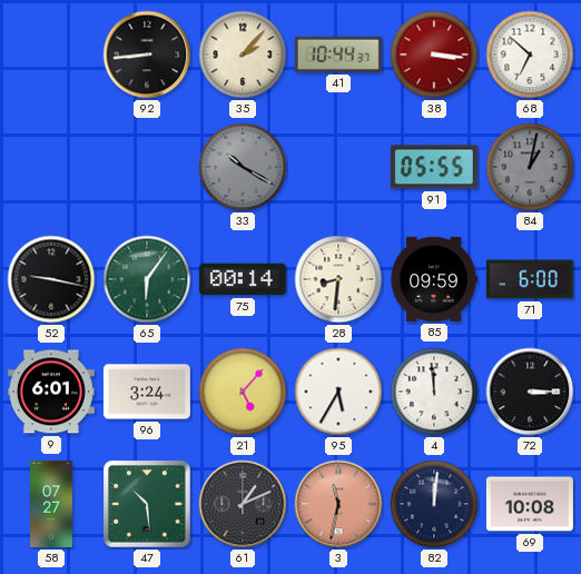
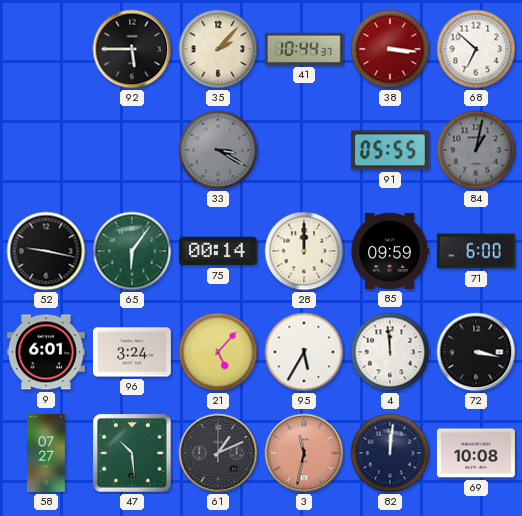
92: 8:44 -> 5:45 (132, 49)
33: 10:20 -> 3:20 (218, 150)
28: 8:31 -> 12:00 (304, 251)
72: 3:15 -> 3:17 (476, 352)
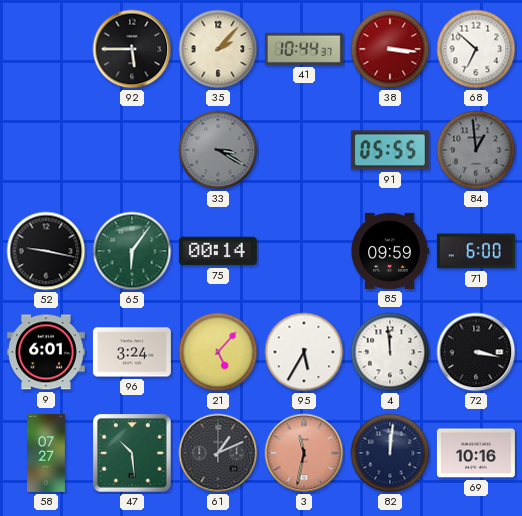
84: 1:02 -> 12:59 (476, 150)
28: 12:00 -> none (304, 251)
69: 10:08 -> 10:16 (476, 453)
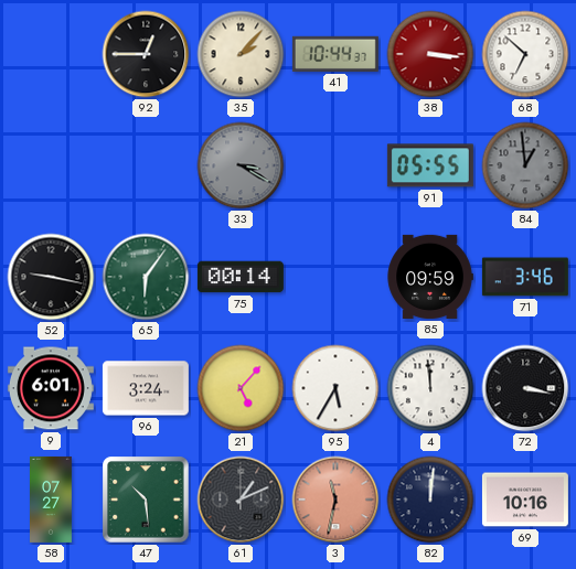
92: 5:45 -> 12:45 (146, 54)
71: 6:00 -> 3:46 (525, 277)
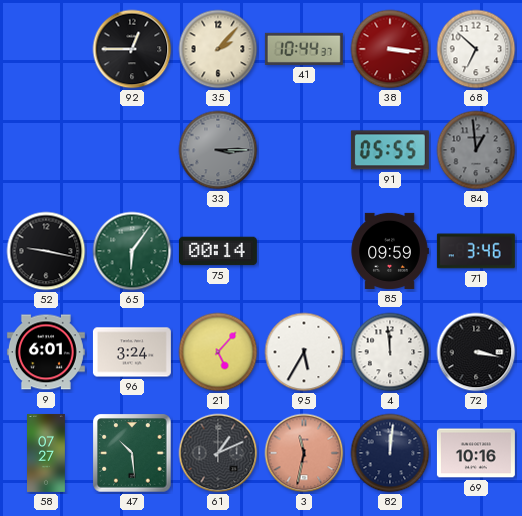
33: 3:20 -> 3:15 (218, 150)
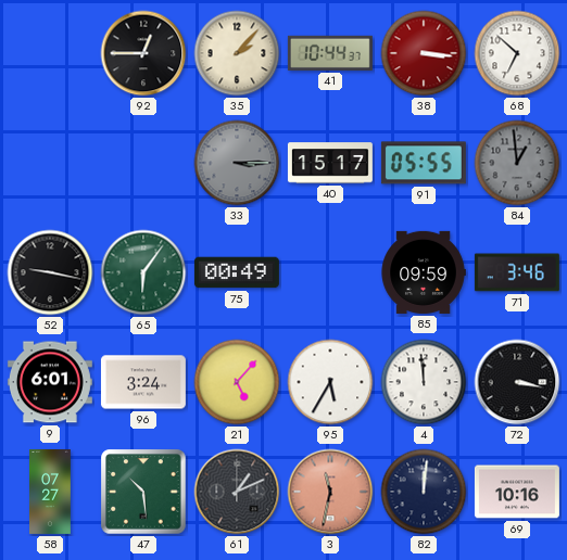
40: none -> 15:17 (330, 163)
75: 00:14 -> 00:49 (237, 272)
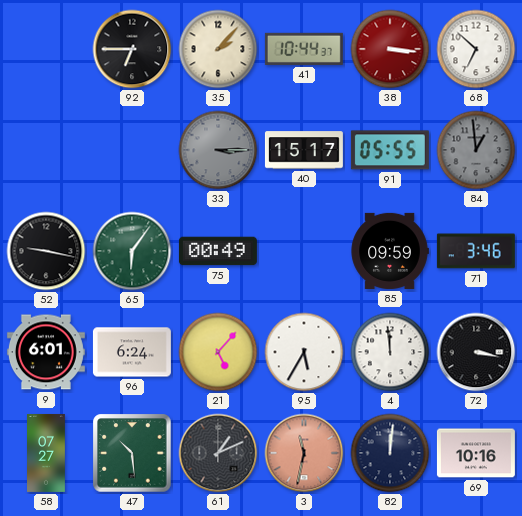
92: 12:45 -> 6:45 (132, 49)
96: 3:24 -> 6:24 (132, 352)
